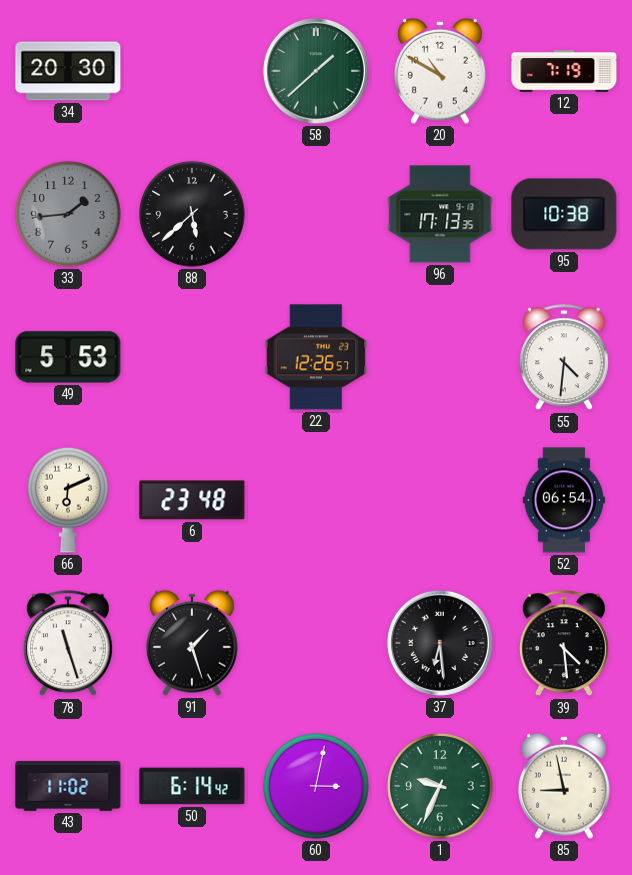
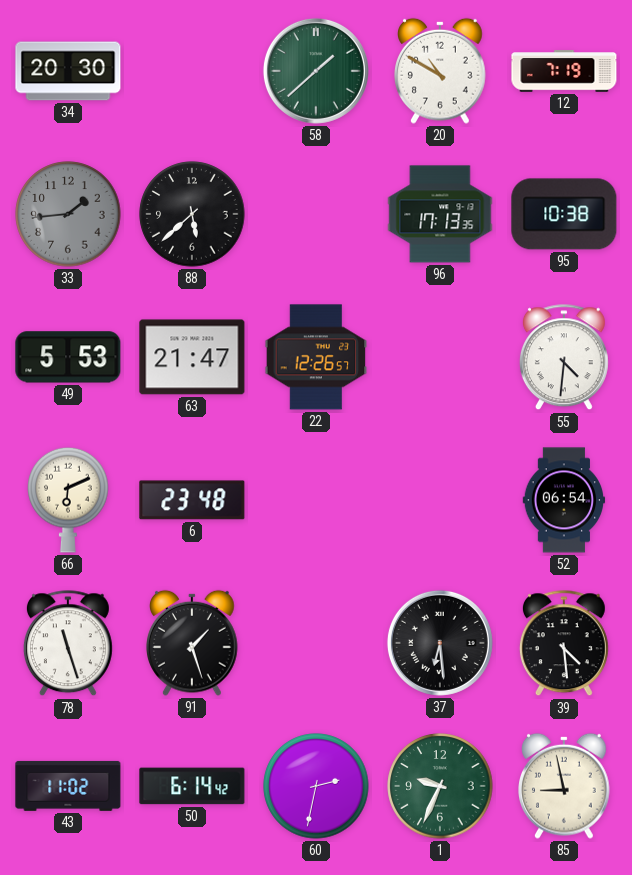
63: none -> 21:47 (192, 357)
60: 3:02 -> 2:32 (316, 786)
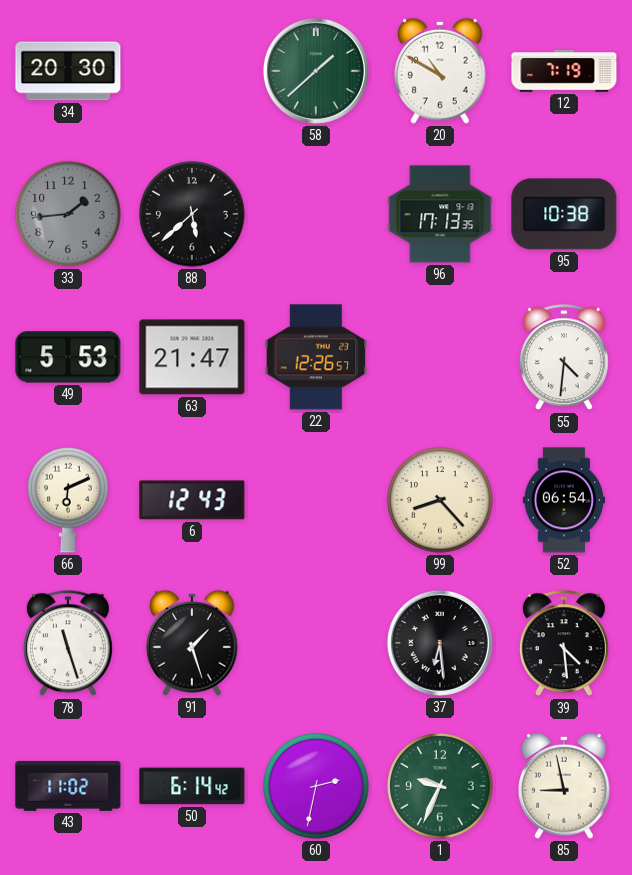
6: 23:48 -> 12:43 (192, 500)
99: none -> 8:23 (440, 500)
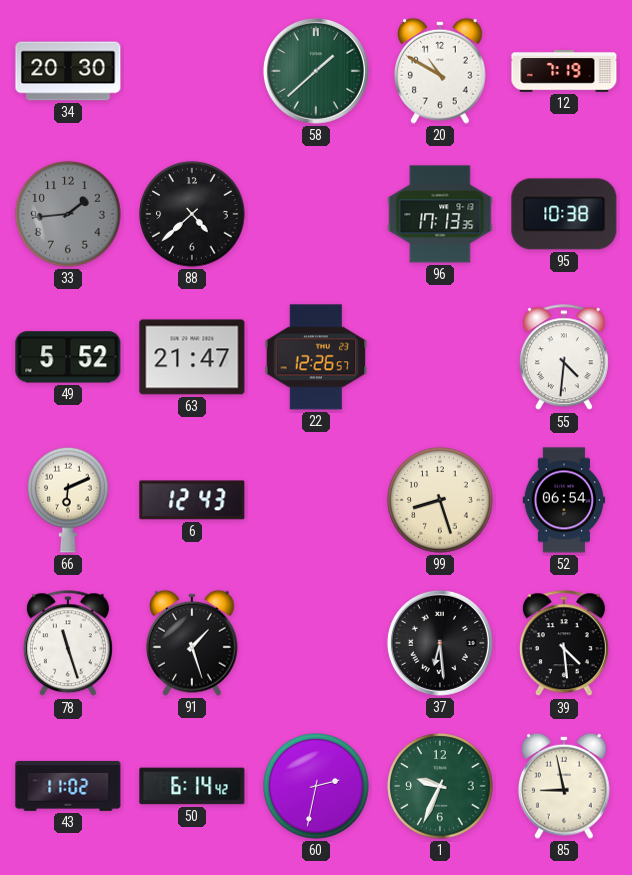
88: 5:38 -> 4:38 (192, 214)
49: 5:53 -> 5:52 (68, 357)
99: 8:23 -> 8:27 (440, 500)
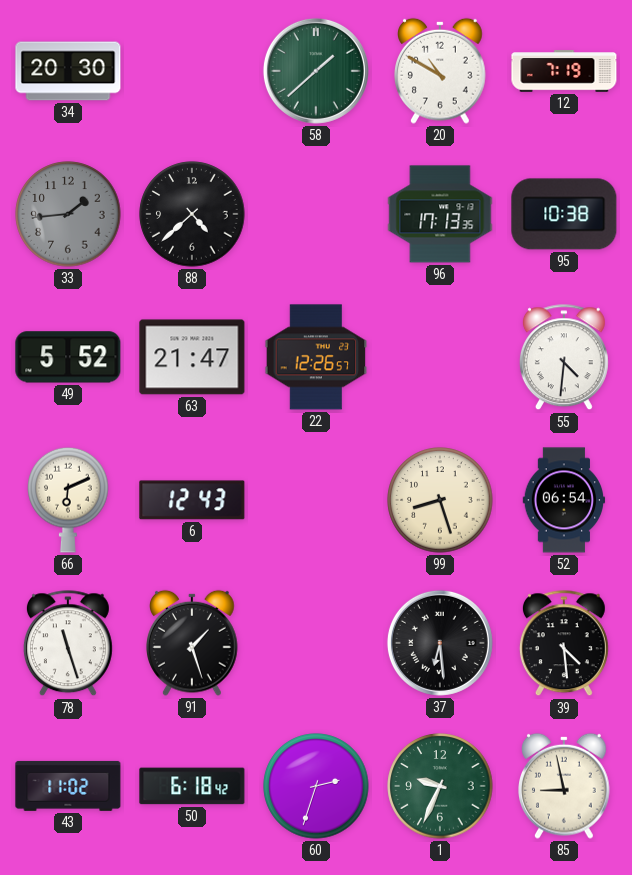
50: 6:14 -> 6:18 (192, 786)
60: 2:32 -> 2:33 (316, 786)
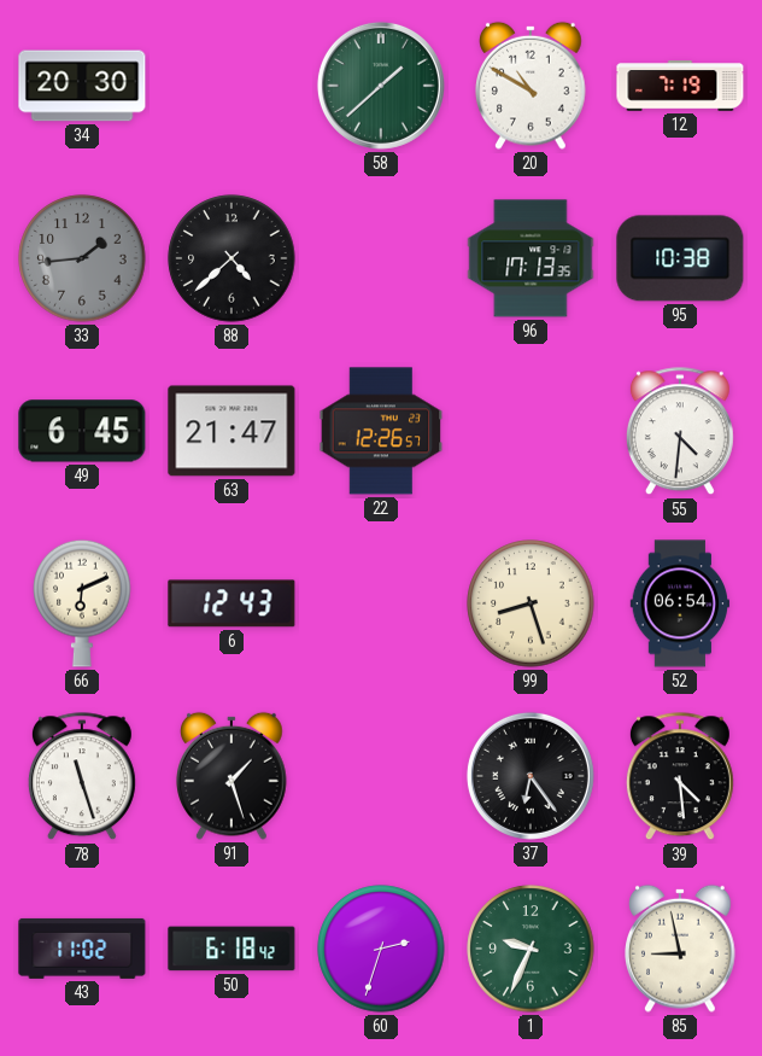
49: 5:52 -> 6:45 (82, 431)
37: 6:29 -> 6:24 (531, 776)
